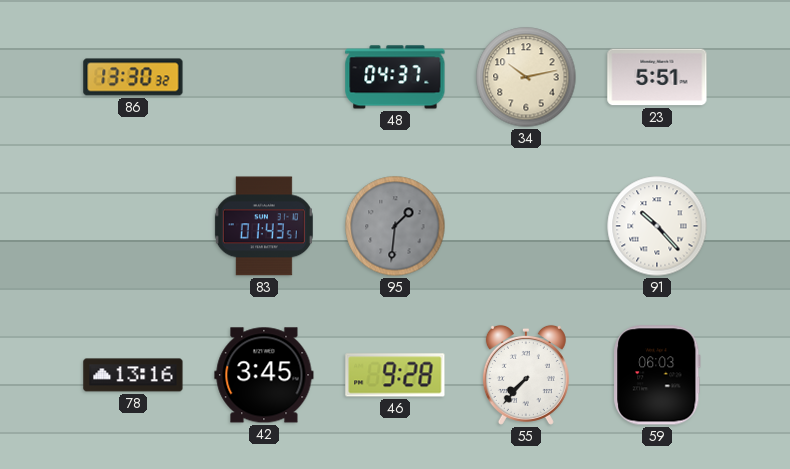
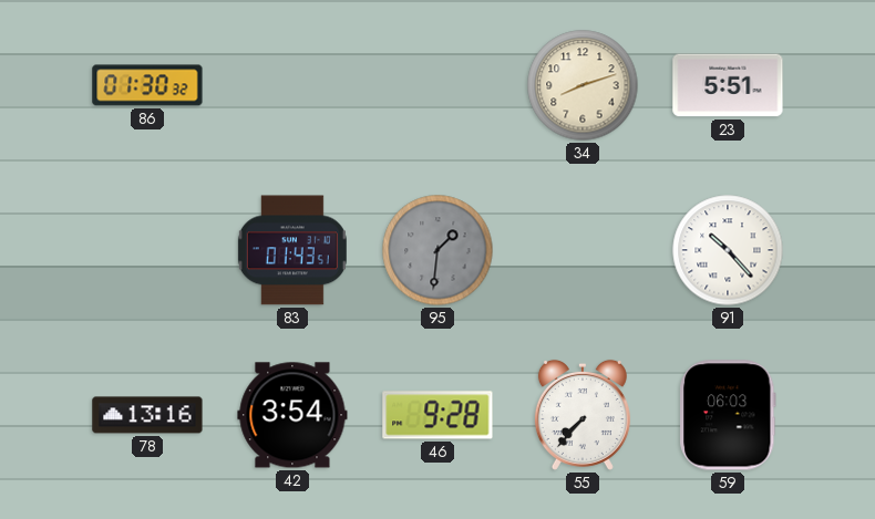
86: 13:30 -> 01:30 (147, 85)
48: 04:37 -> none (395, 77)
34: 10:13 -> 8:12 (583, 85)
42: 3:45 -> 3:54 (292, 415)
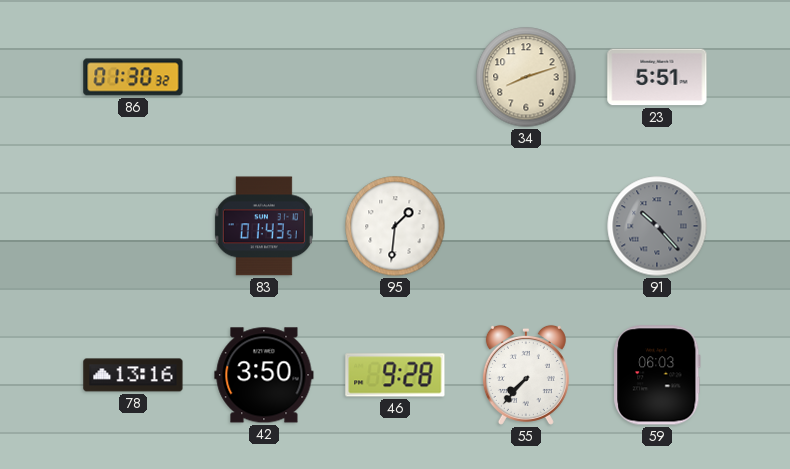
95 dial: grey -> white (395, 226)
91 dial: white -> grey (657, 226)
42: 3:54 -> 3:50 (264, 375)
